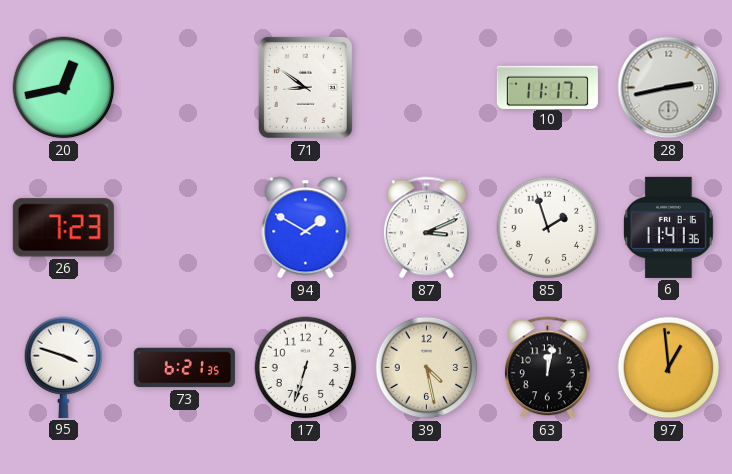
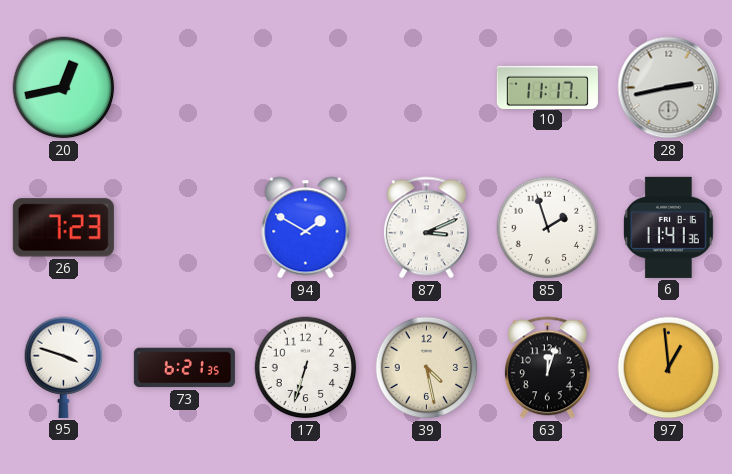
71: 8:51 -> none (305, 87)
63: 12:02 -> 12:03 (547, 368)
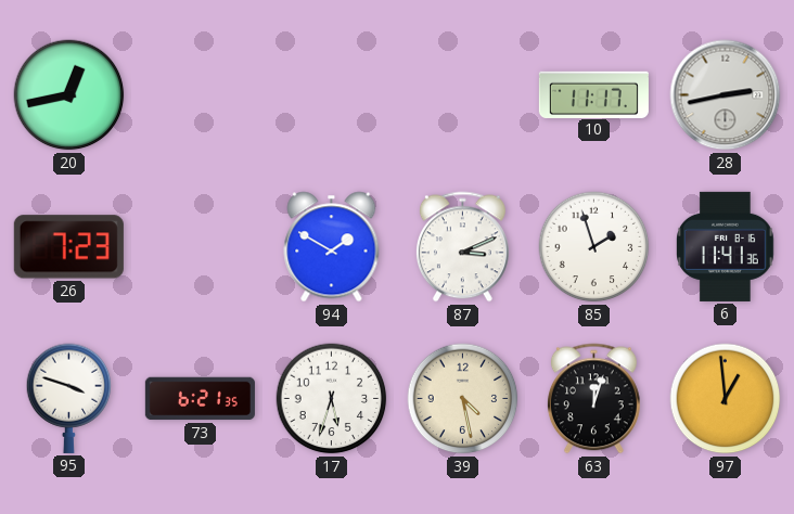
17: 6:33 -> 5:33 (332, 399)
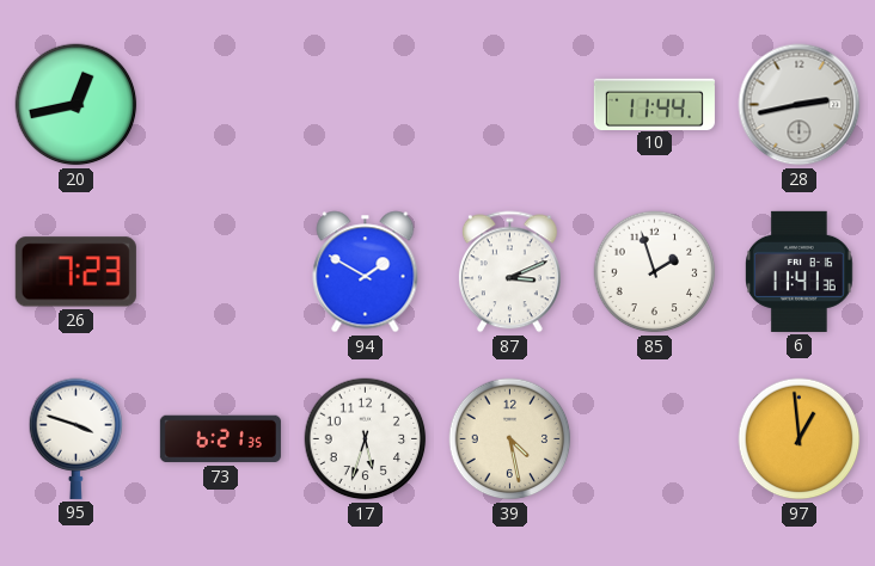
10: 11:17 -> 11:44 (654, 104)
63: 12:03 -> none (593, 399)
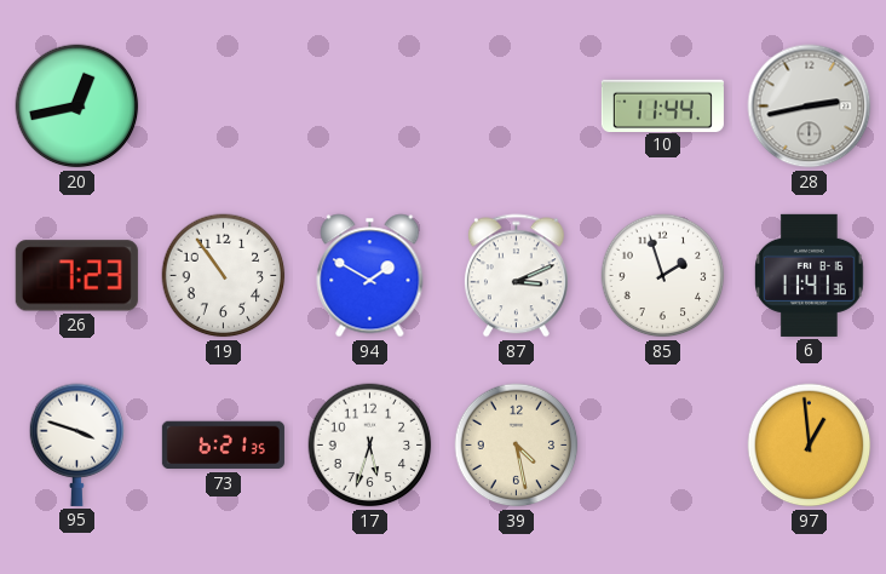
19: none -> 10:54 (224, 276)
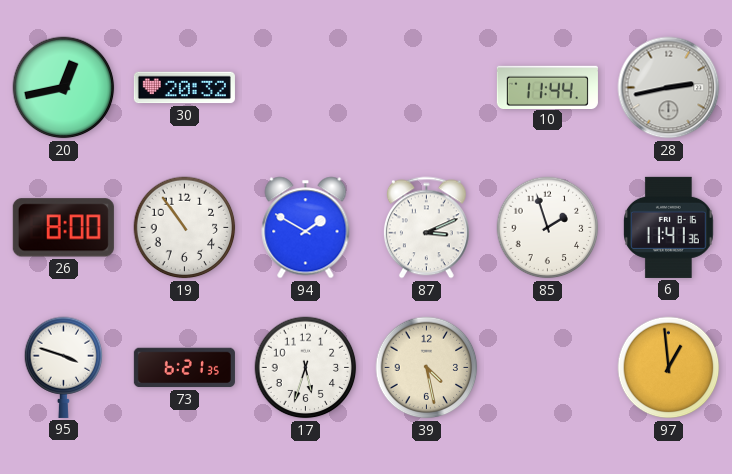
30: none -> 20:32 (184, 88)
26: 7:23 -> 8:00 (63, 228)
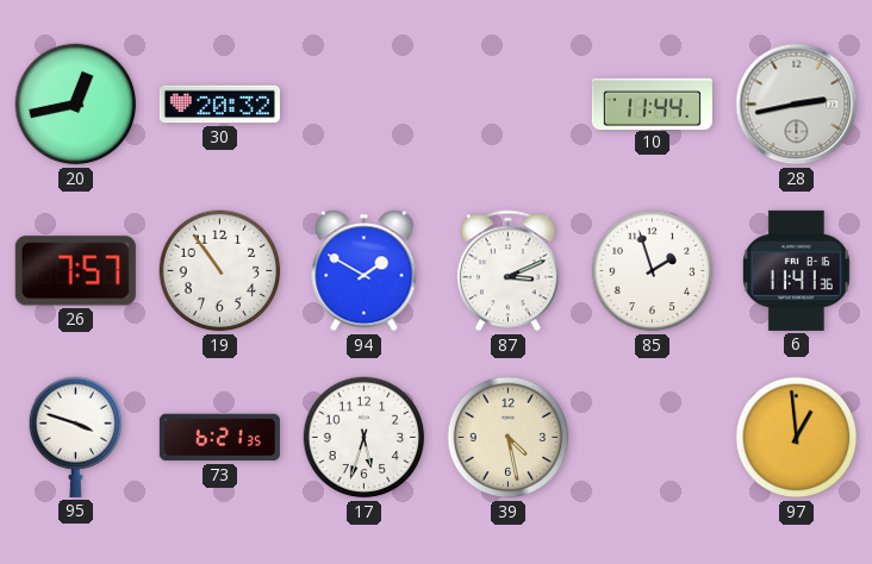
26: 8:00 -> 7:57 (75, 271)
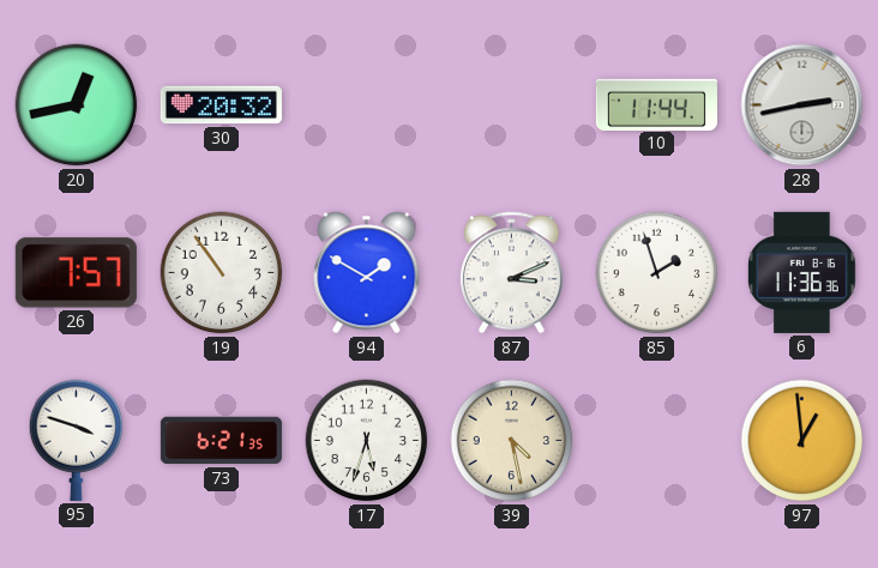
6: 11:41 -> 11:36 (802, 272)
